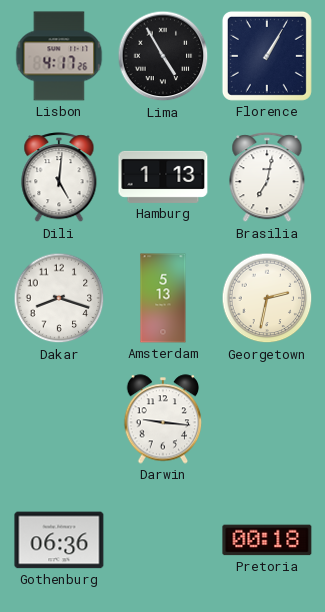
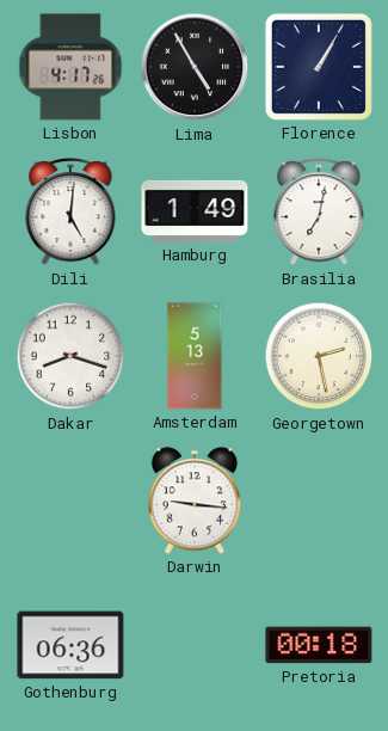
Hamburg: 1:13 -> 1:49 (195, 211)
Georgetown: 2:32 -> 2:28 (319, 356)
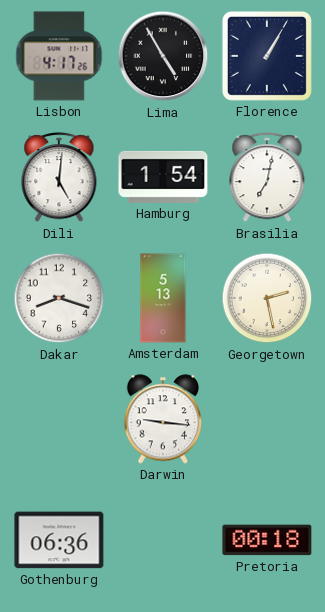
Hamburg: 1:49 -> 1:54 (163, 177)
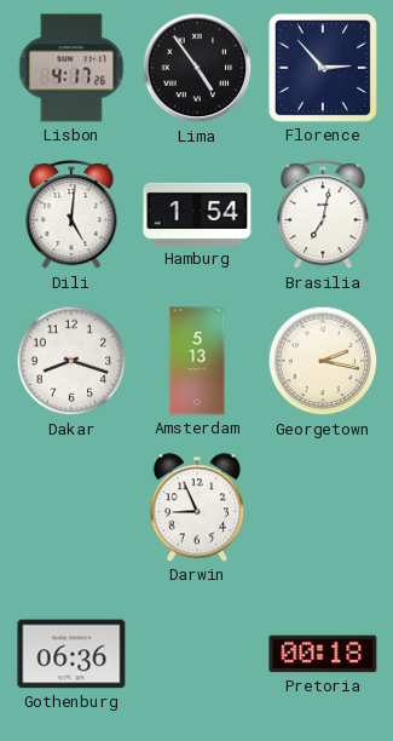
Lima: 4:55 -> 4:54 (197, 68)
Florence: 1:05 -> 2:53 (323, 68)
Georgetown: 2:28 -> 2:17 (323, 361)
Darwin: 9:16 -> 8:56 (197, 507)
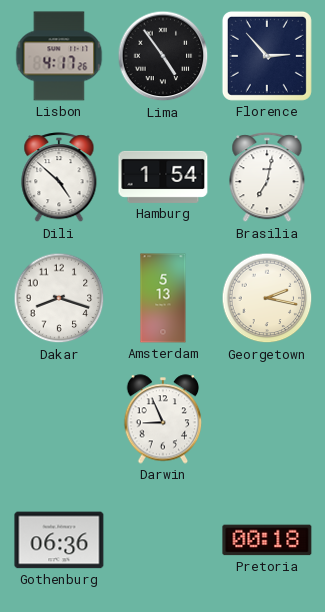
Dili: 5:01 -> 4:52 (59, 178)
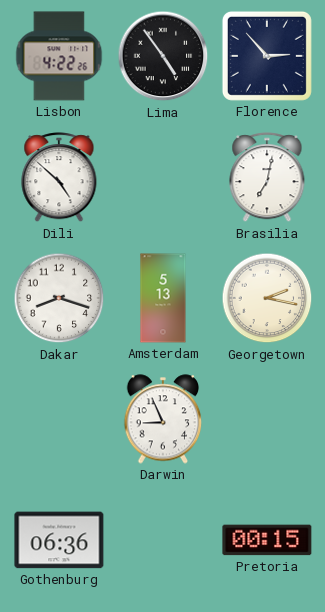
Lisbon: 4:17 -> 4:22 (59, 56)
Hamburg: 1:54 -> none (163, 177)
Pretoria: 00:18 -> 00:15 (267, 540)
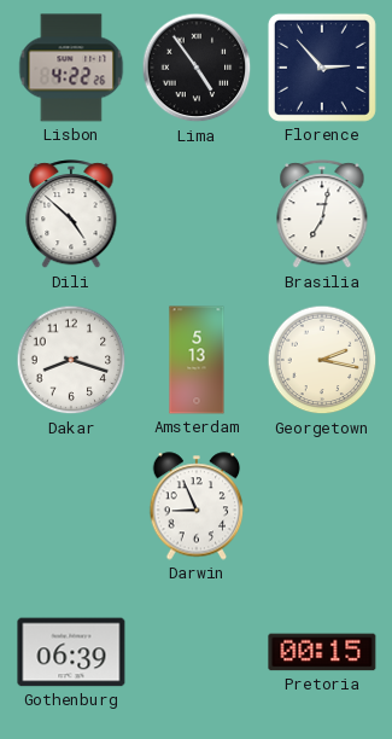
Gothenburg: 06:36 -> 06:39 (71, 652)
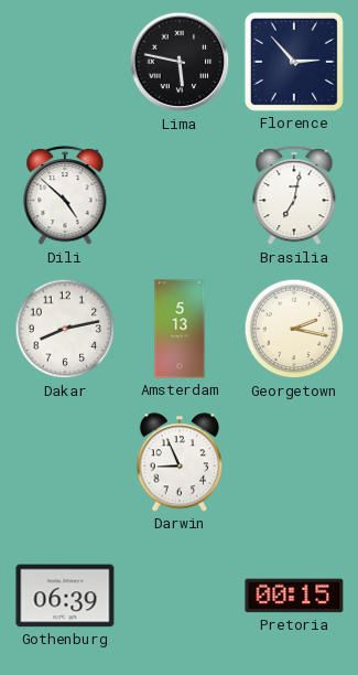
Lisbon: 4:22 -> none (71, 68)
Lima: 4:54 -> 5:47 (180, 62)
Dakar: 8:18 -> 8:13 (65, 329)
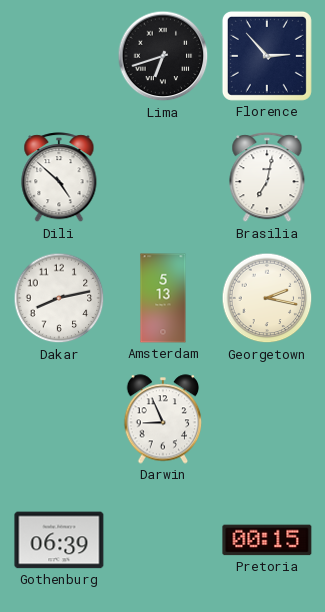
Lima: 5:47 -> 6:42 (163, 56)
